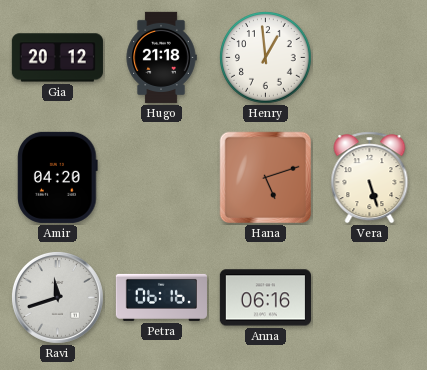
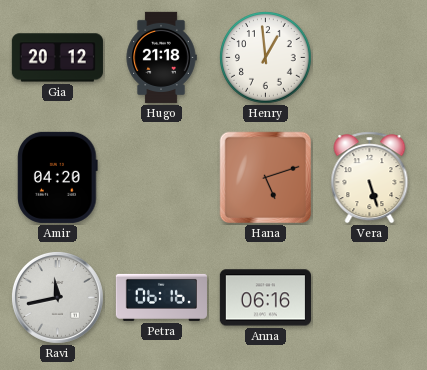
Ravi: 11:42 -> 11:43 (57, 297)
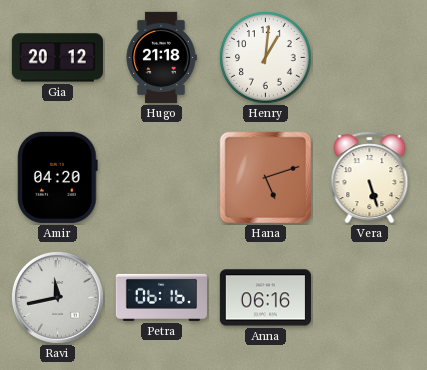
Henry: 12:59 -> 1:01 (266, 58)
